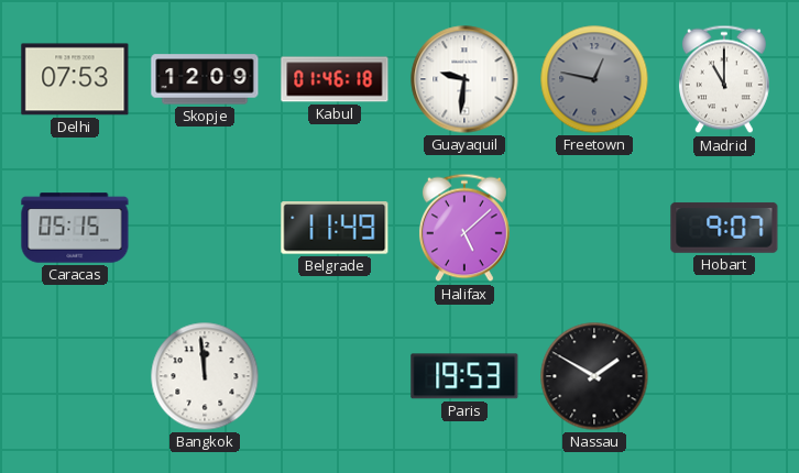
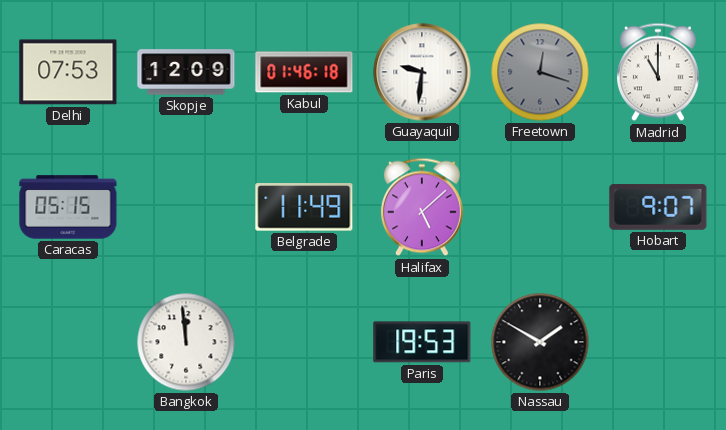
Freetown: 12:47 -> 12:18 (540, 72)
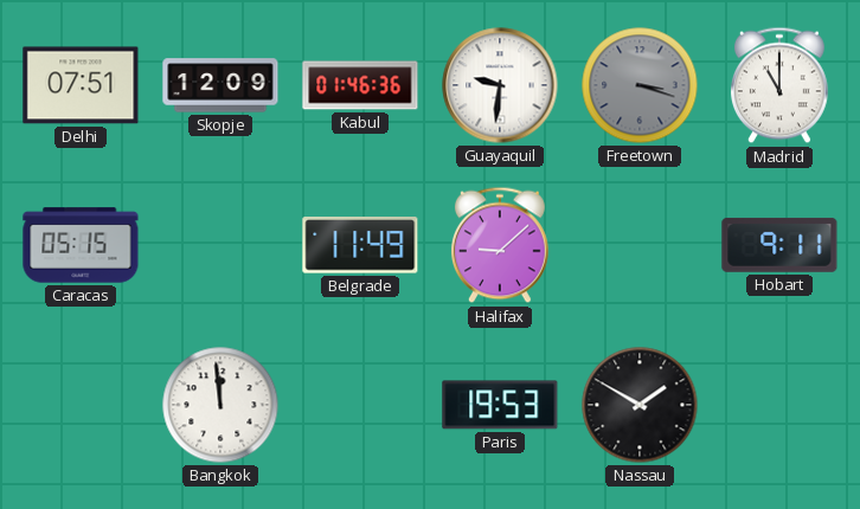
Delhi: 07:53 -> 07:51 (81, 85)
Kabul: 01:46:18 -> 01:46:36 (360, 85)
Freetown: 12:18 -> 3:18 (640, 85)
Halifax: 5:08 -> 9:08 (500, 245)
Hobart: 9:07 -> 9:11 (779, 245)
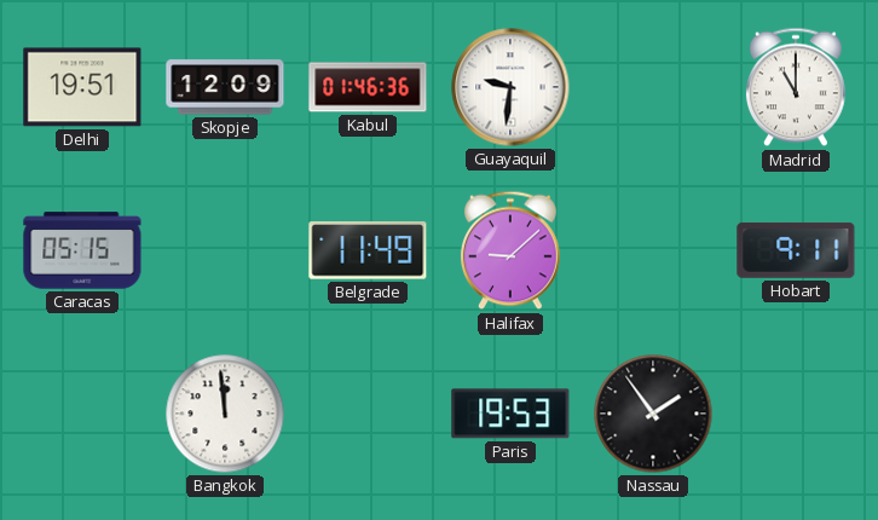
Delhi: 07:51 -> 19:51 (82, 87)
Freetown: 3:18 -> none (640, 85)
Nassau: 1:50 -> 1:54 (653, 414)
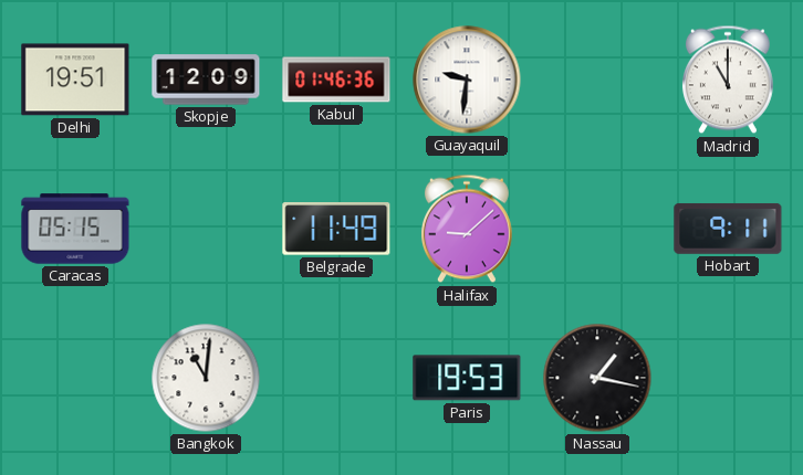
Bangkok: 11:59 -> 11:01 (206, 378)
Nassau: 1:54 -> 1:17 (597, 378)
